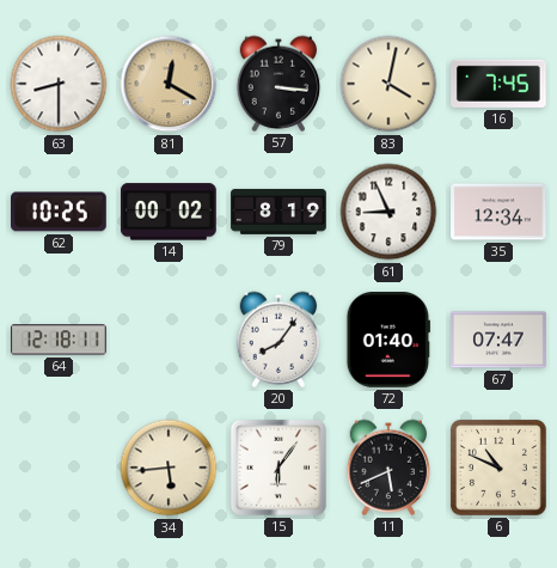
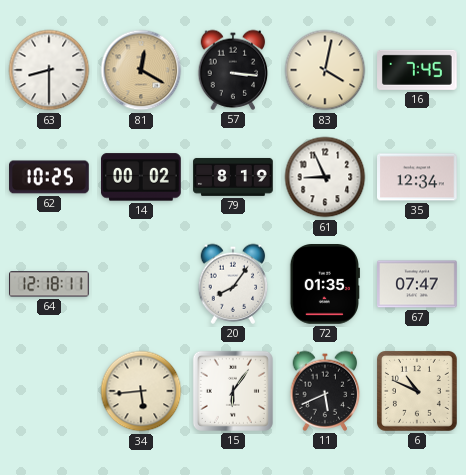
72: 01:40 -> 01:35 (325, 285)
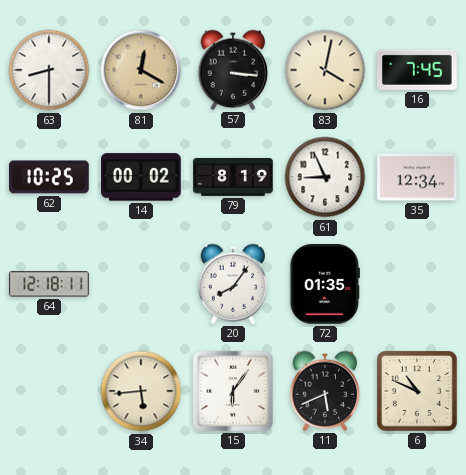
67: 07:47 -> none (417, 284)
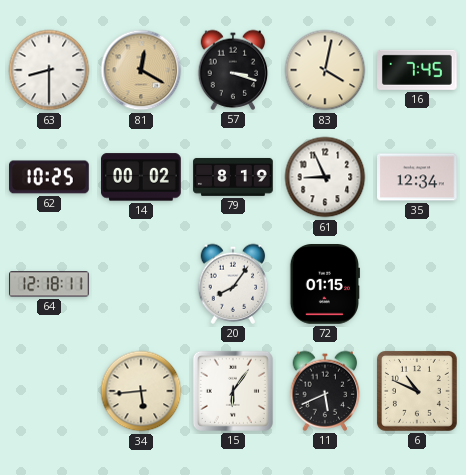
57: 3:16 -> 3:18 (233, 70)
72: 01:35 -> 01:15 (325, 285)
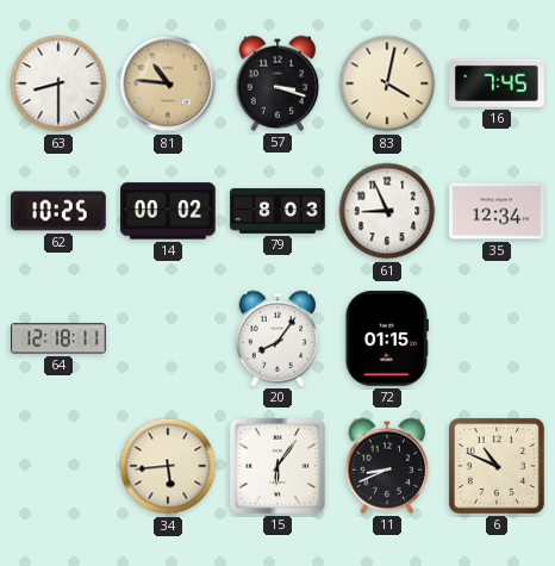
81: 12:20 -> 10:46 (168, 83)
79: 8:19 -> 8:03 (277, 211)
11: 5:41 -> 8:41 (387, 466)
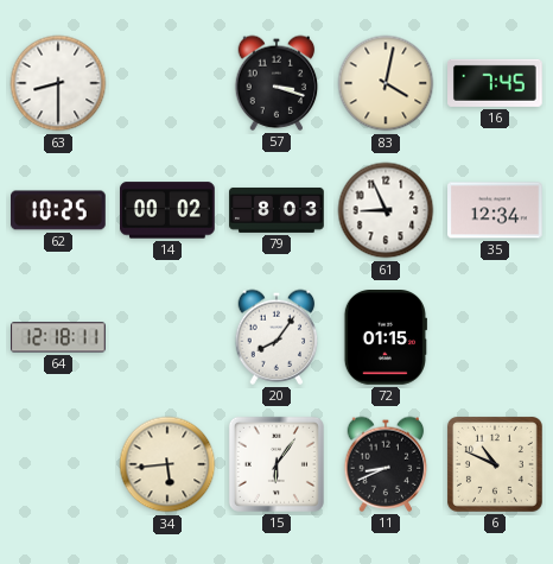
81: 10:46 -> none (168, 83)
